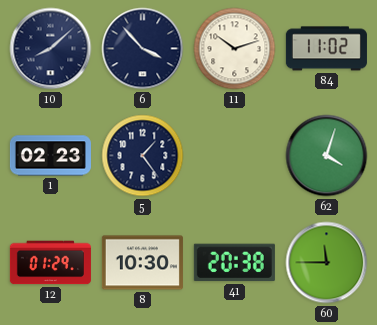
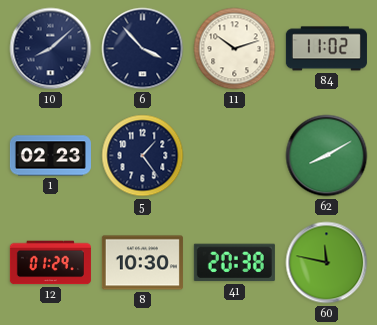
62: 4:03 -> 8:10 (327, 156)
60: 11:45 -> 11:47 (327, 263)
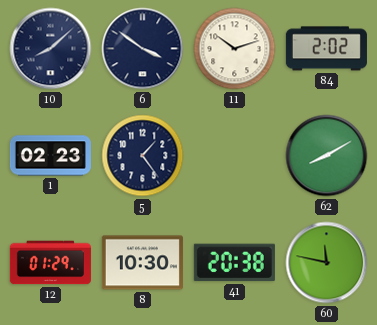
6: 3:53 -> 3:51 (143, 49)
84: 11:02 -> 2:02 (326, 49)
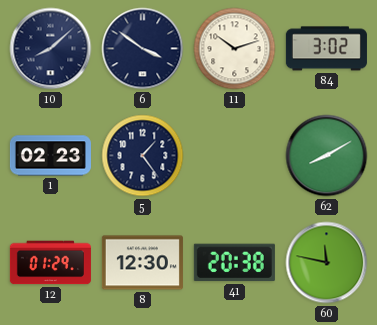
84: 2:02 -> 3:02 (326, 49)
8: 10:30 -> 12:30 (142, 263)
